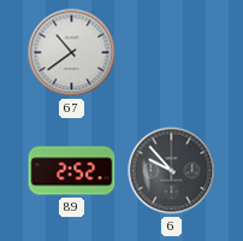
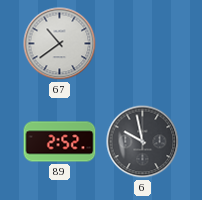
6: 9:53 -> 9:58 (143, 142)
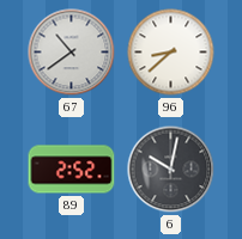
96: none -> 8:38 (171, 53)
6: 9:58 -> 10:02 (171, 170)
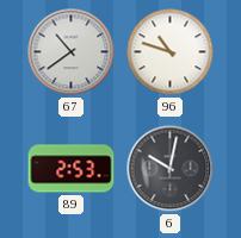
96: 8:38 -> 10:48 (171, 52)
89: 2:52 -> 2:53 (72, 169)
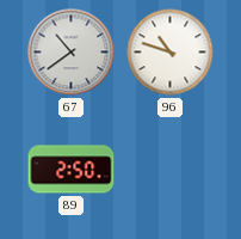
89: 2:53 -> 2:50 (72, 170)
6: 10:02 -> none (171, 169)
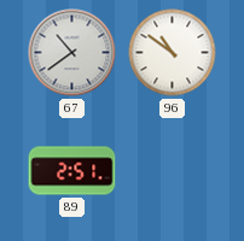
96: 10:48 -> 10:51 (173, 53)
89: 2:50 -> 2:51 (72, 171)
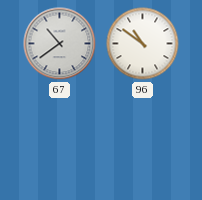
89: 2:51 -> none (72, 171)
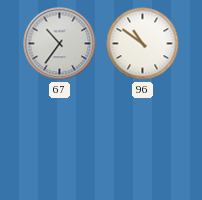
67: 10:39 -> 10:36 (60, 44)
